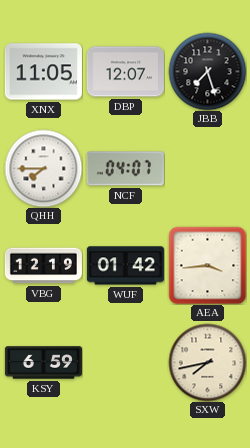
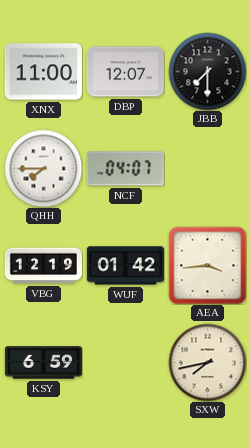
XNX: 11:05 -> 11:00 (43, 72)
JBB: 7:27 -> 7:30 (207, 71)
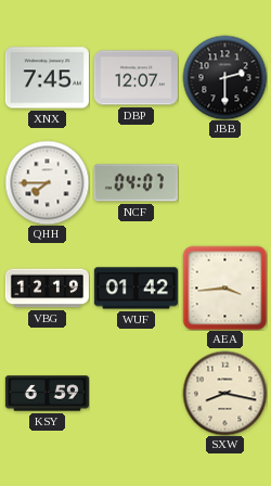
XNX: 11:00 -> 7:45 (47, 78)
JBB: 7:30 -> 2:30 (224, 77)
SXW: 7:43 -> 8:17 (224, 393)
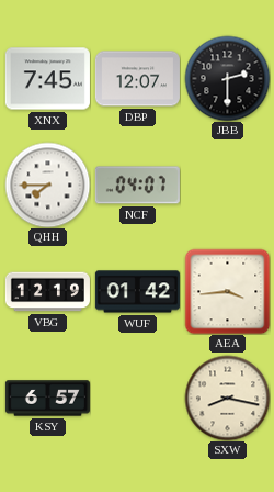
KSY: 6:59 -> 6:57 (47, 399)
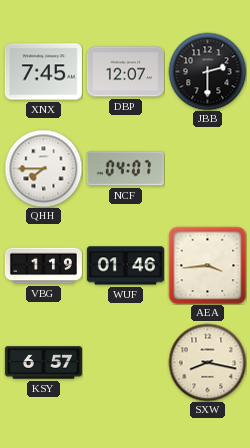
VBG: 12:19 -> 1:19 (43, 266)
WUF: 01:42 -> 01:46 (125, 266)
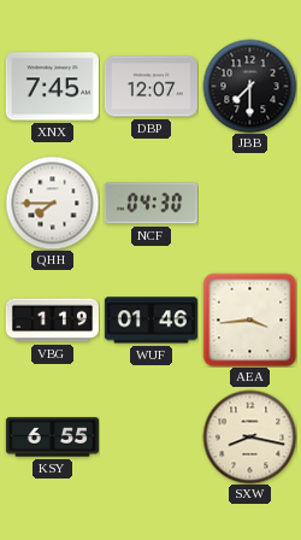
JBB: 2:30 -> 7:30 (249, 86)
NCF: 04:07 -> 04:30 (150, 204)
KSY: 6:57 -> 6:55 (52, 438)
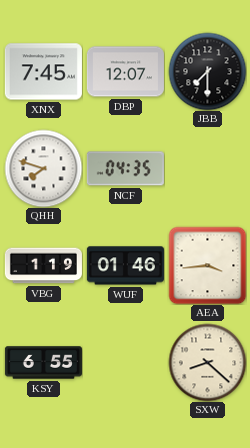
QHH: 7:45 -> 7:48 (43, 168)
NCF: 04:30 -> 04:35 (125, 169)
SXW: 8:17 -> 8:22 (207, 362)
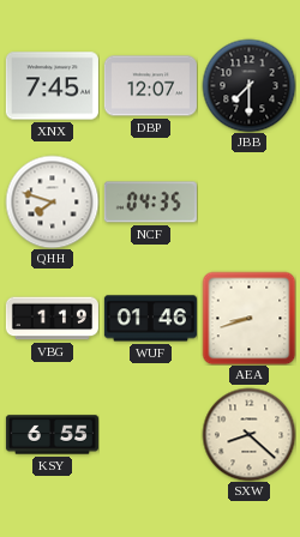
AEA: 3:44 -> 8:42 (248, 318)
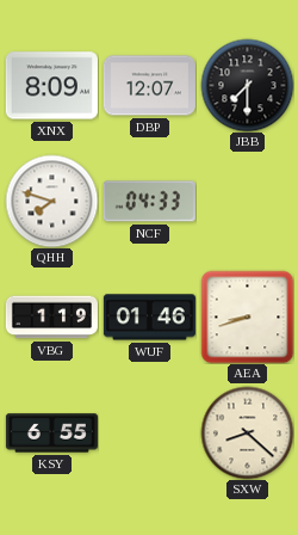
XNX: 7:45 -> 8:09 (51, 86)
NCF: 04:35 -> 04:33 (149, 202)
